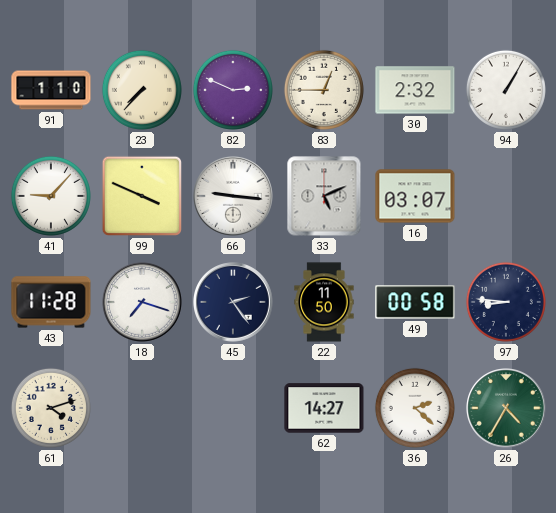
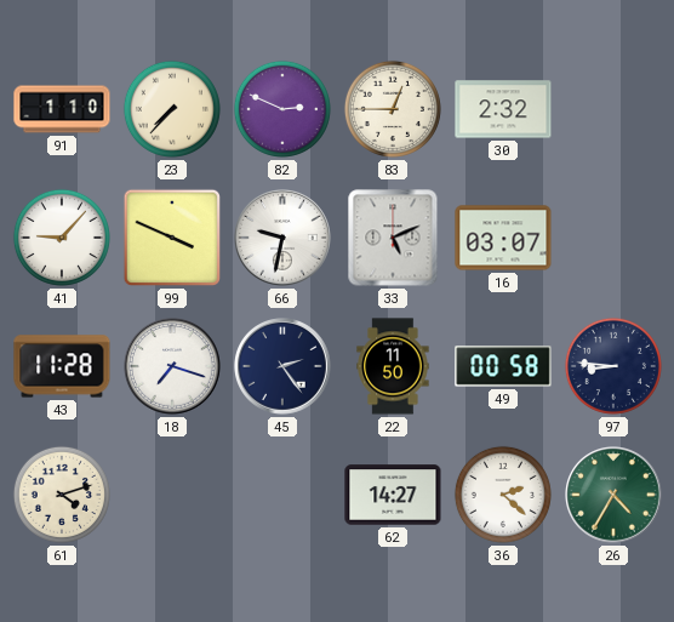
94: 1:05 -> none (506, 90)
66: 9:16 -> 9:32 (284, 239)
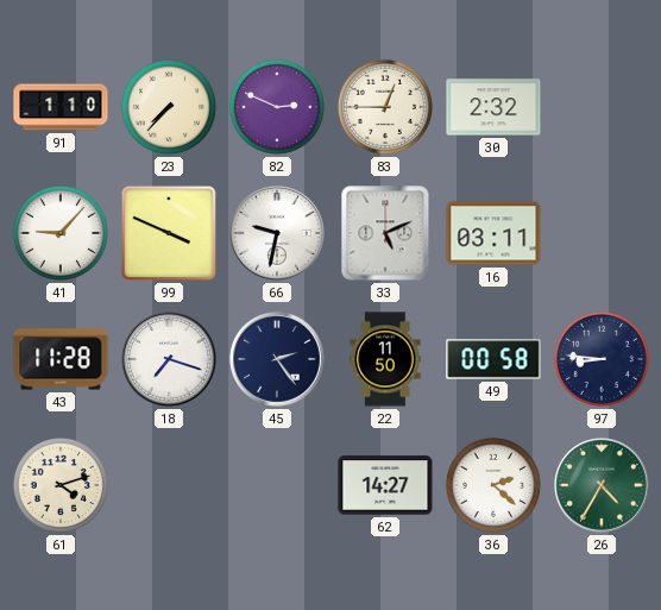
16: 03:07 -> 03:11 (493, 233)
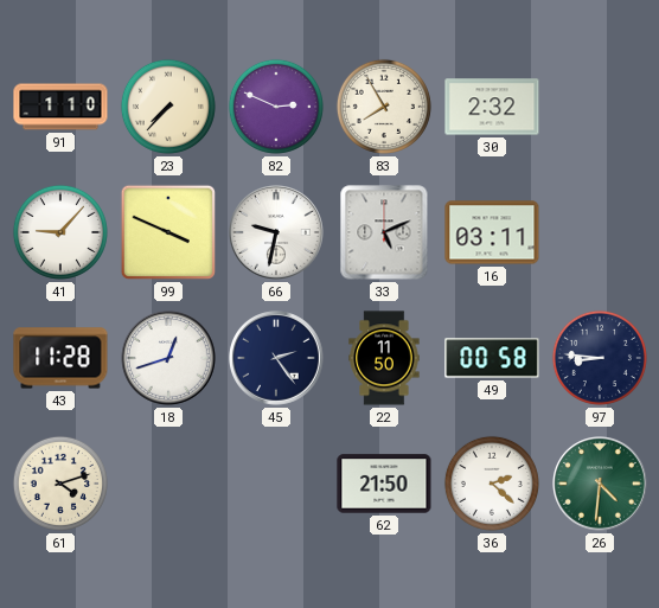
83: 12:45 -> 7:55 (384, 107)
18: 7:18 -> 12:42 (169, 359)
62: 14:27 -> 21:50 (384, 484)
26: 4:35 -> 4:31 (601, 485)
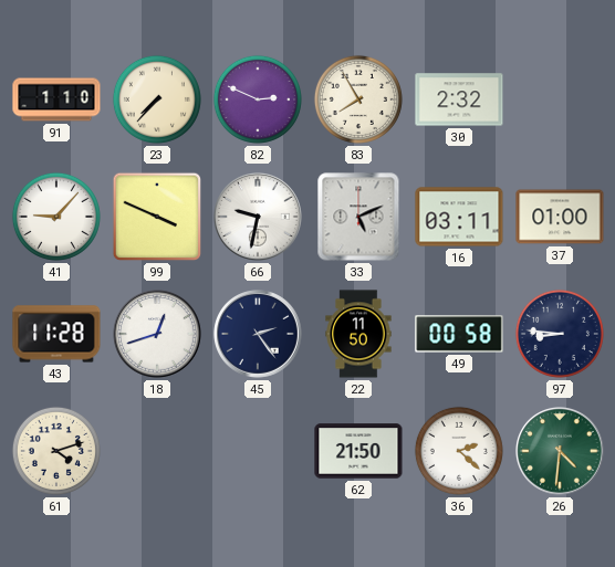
37: none -> 01:00 (560, 217)
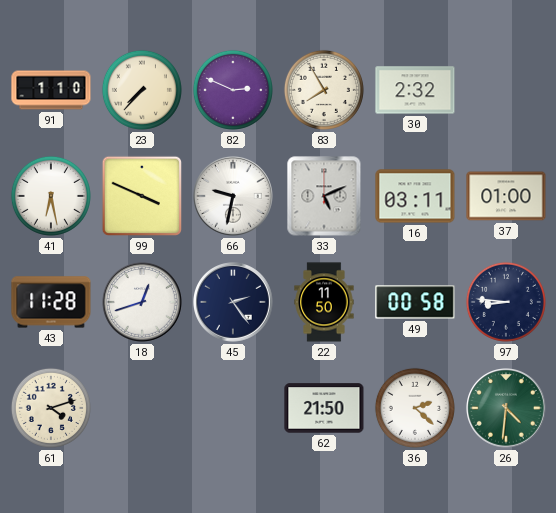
41: 9:07 -> 6:28 (51, 196)
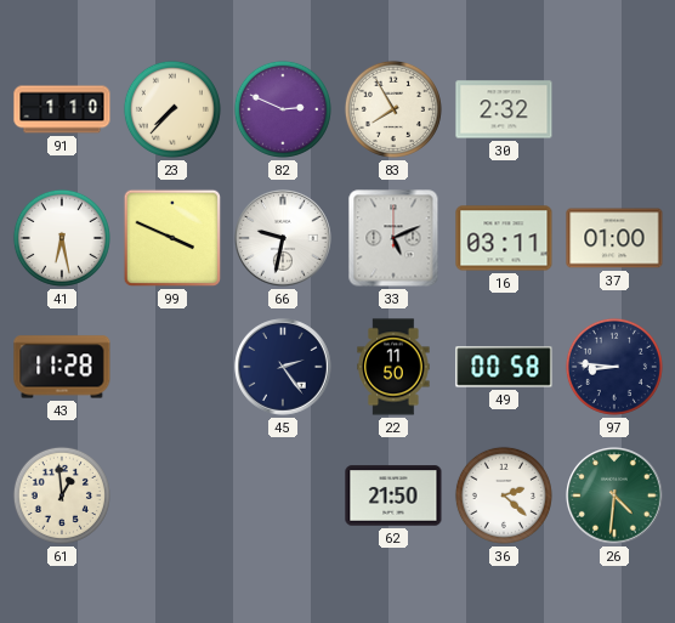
18: 12:42 -> none (143, 303)
61: 4:12 -> 12:59 (62, 495)
